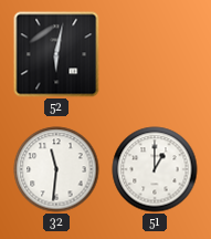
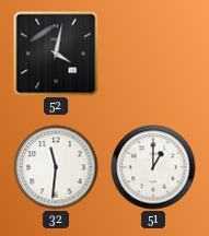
52: 6:02 -> 4:02 (56, 54)
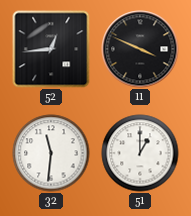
52: 4:02 -> 12:44 (51, 49)
11: none -> 3:49 (140, 49)
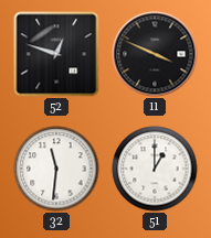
52: 12:44 -> 12:48 (56, 54)
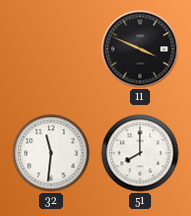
52: 12:48 -> none (56, 54)
51: 1:00 -> 8:00 (140, 153)
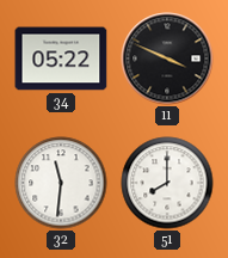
34: none -> 05:22 (61, 59)
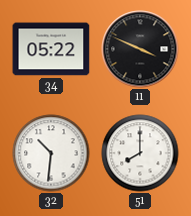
32: 11:31 -> 10:31 (51, 153)
